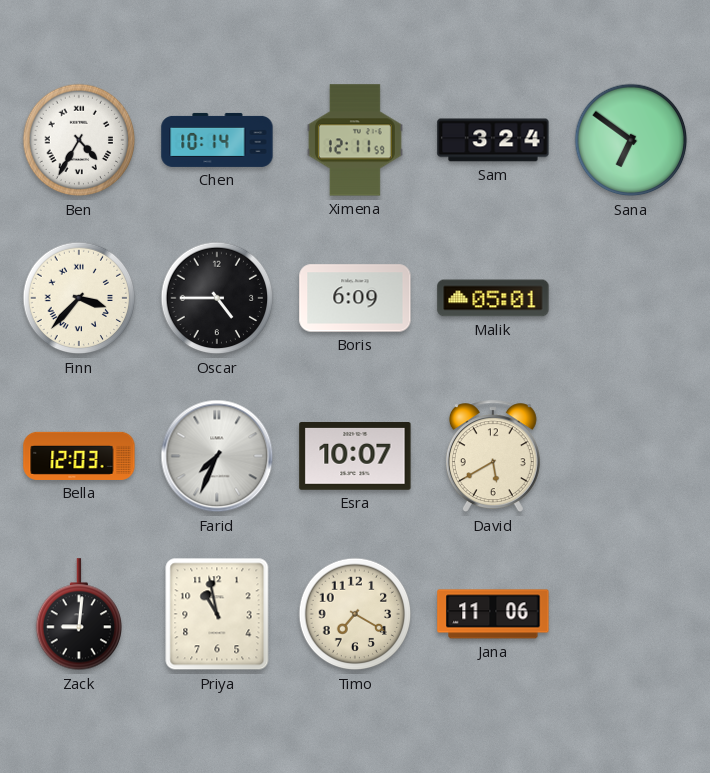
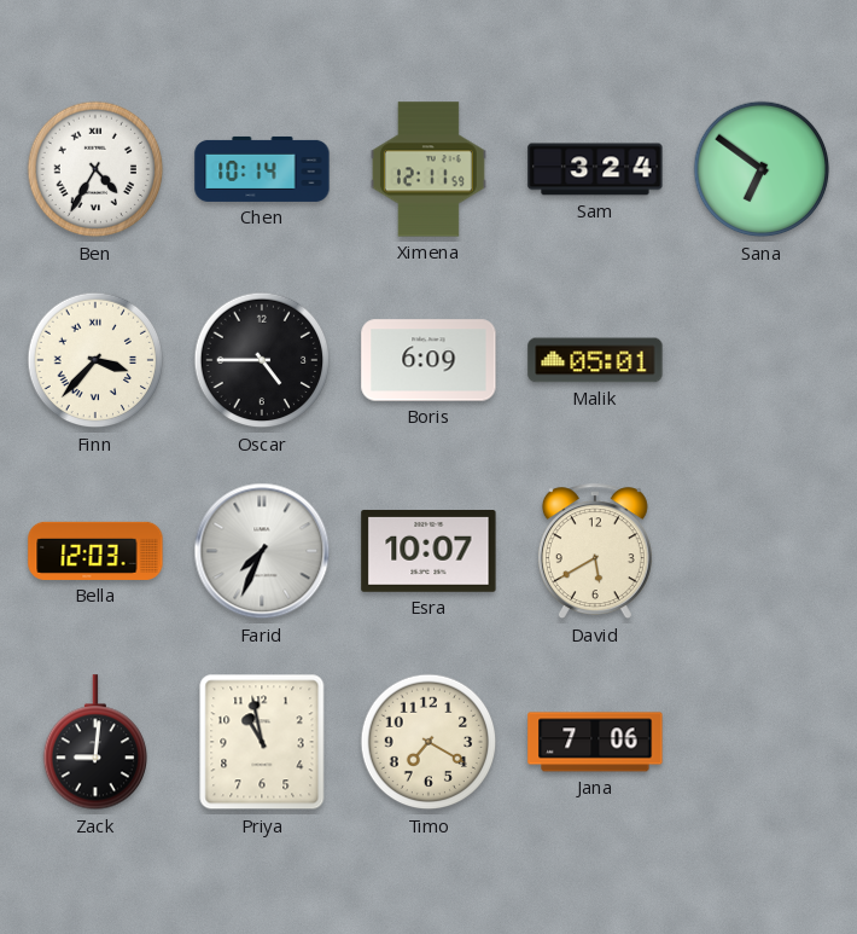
Jana: 11:06 -> 7:06 (595, 742)
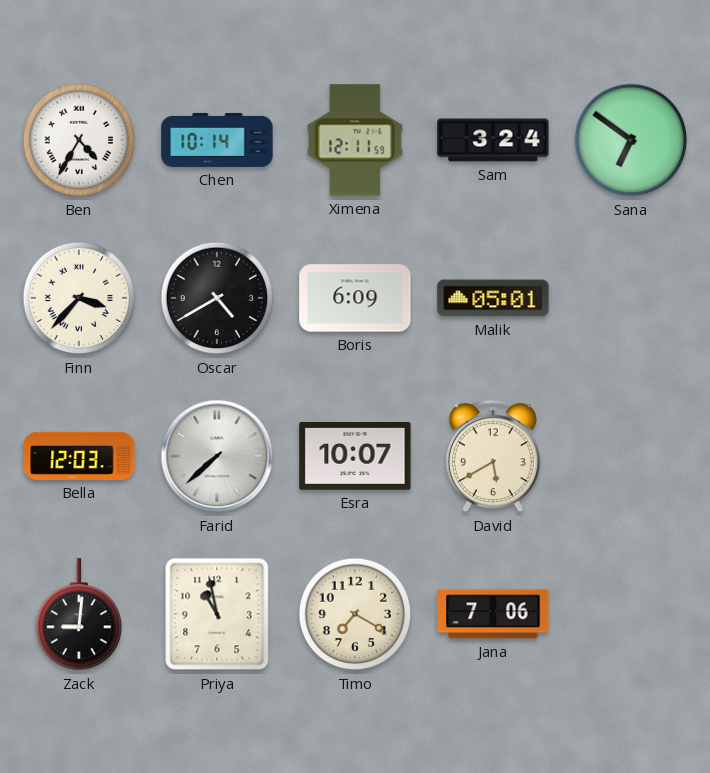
Oscar: 4:45 -> 4:40 (217, 298)
Farid: 7:34 -> 7:38 (217, 456)
